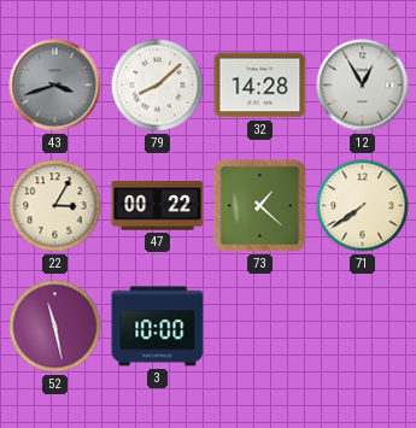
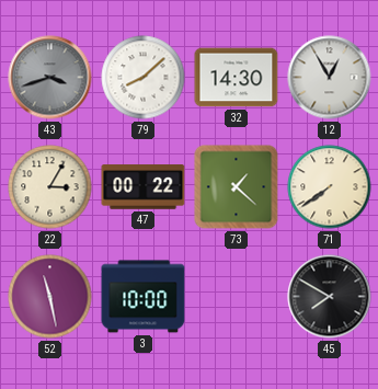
32: 14:28 -> 14:30 (237, 78)
45: none -> 7:50 (330, 297)
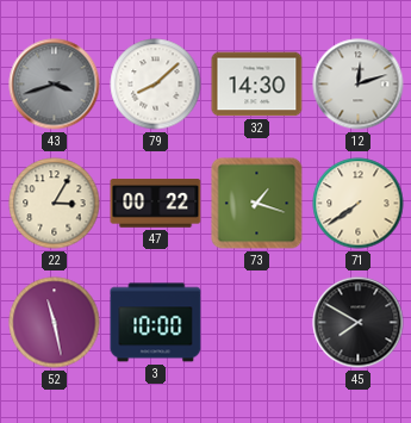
12: 12:55 -> 12:12 (359, 85)
73: 1:22 -> 1:18 (257, 204)
